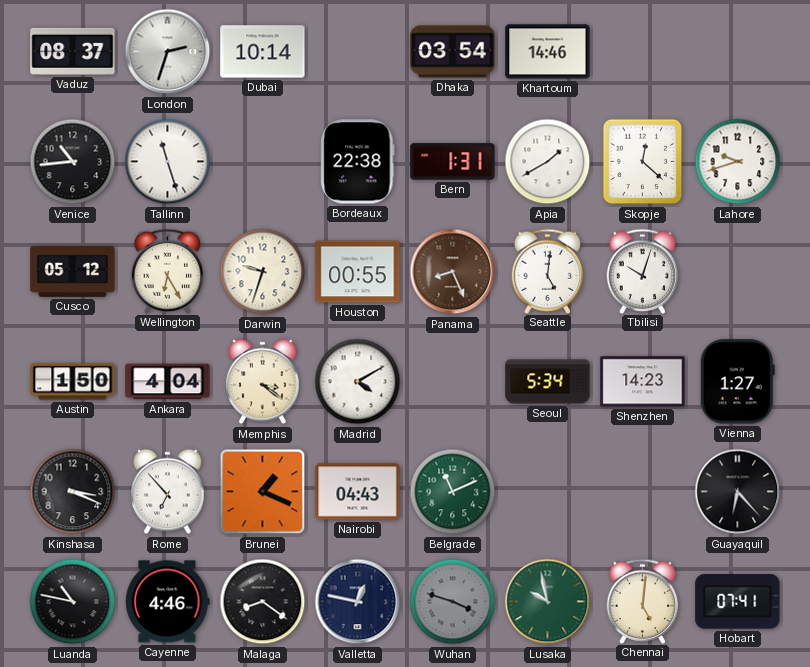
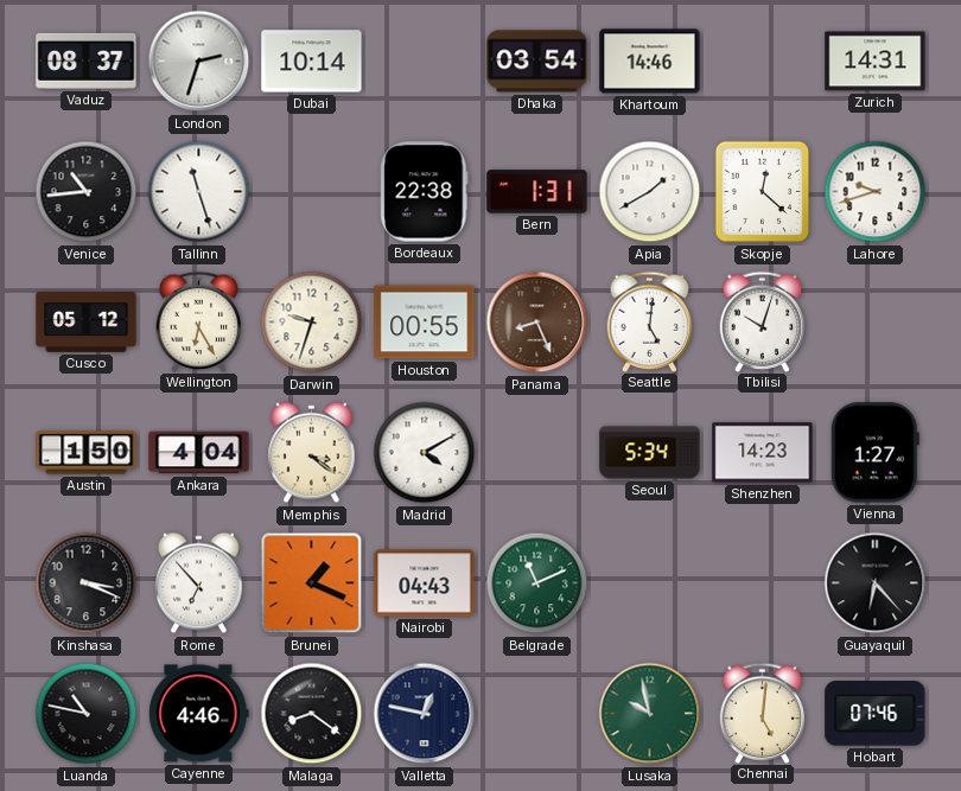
Zurich: none -> 14:31 (876, 62)
Wuhan: 3:48 -> none (453, 602)
Hobart: 07:41 -> 07:46 (876, 714)
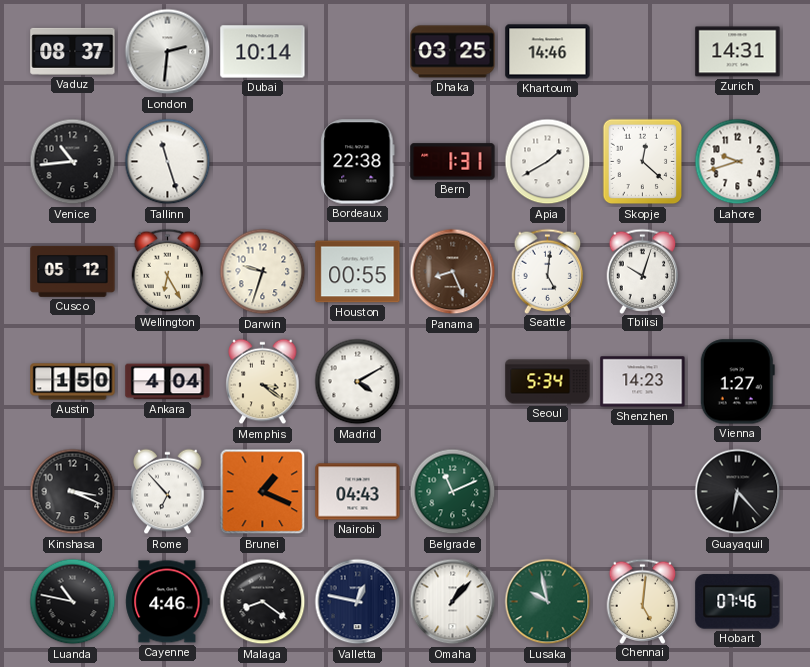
London: 2:33 -> 2:31 (168, 52)
Dhaka: 03:54 -> 03:25 (453, 52)
Omaha: none -> 1:07 (453, 602)
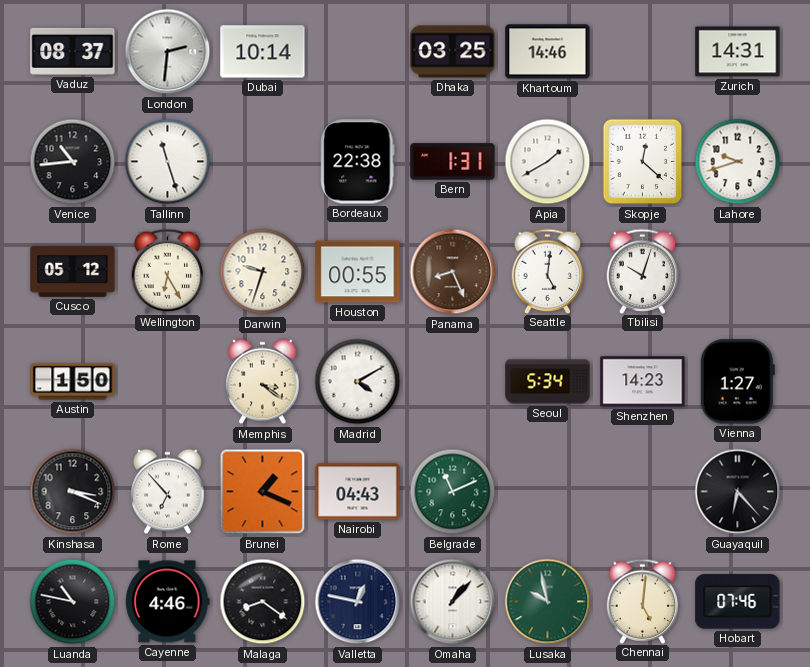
Ankara: 4:04 -> none (168, 382)
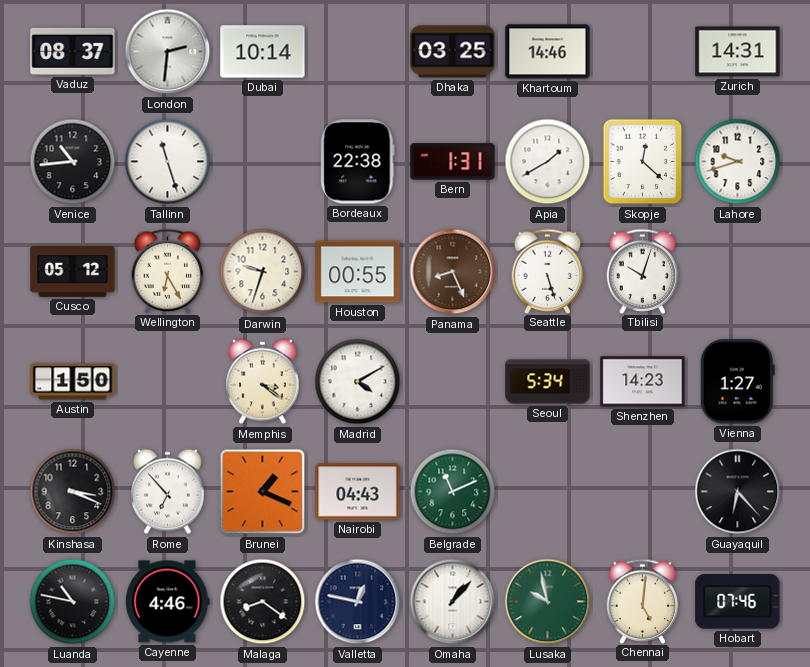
Seattle: 5:01 -> 5:27 (548, 271)
